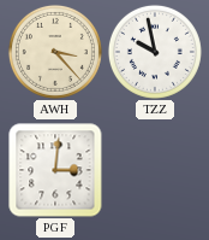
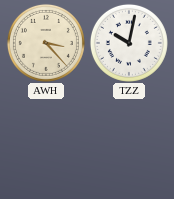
TZZ: 9:58 -> 10:02 (129, 43)
PGF: 3:01 -> none (55, 170)
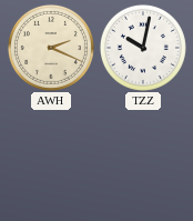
AWH: 3:23 -> 2:19 (51, 48)
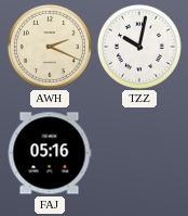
FAJ: none -> 05:16 (50, 153)
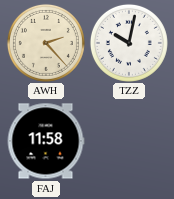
AWH: 2:19 -> 2:23 (46, 43)
FAJ: 05:16 -> 11:58 (46, 141)
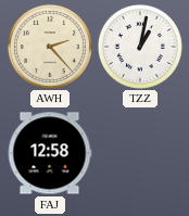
TZZ: 10:02 -> 1:02 (140, 47)
FAJ: 11:58 -> 12:58 (50, 153)
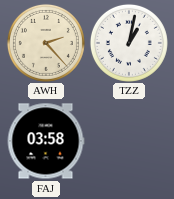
FAJ: 12:58 -> 03:58 (46, 141)
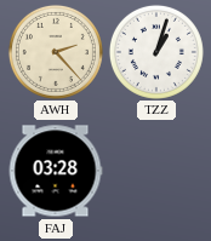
TZZ: 1:02 -> 1:03 (156, 52)
FAJ: 03:58 -> 03:28 (56, 171)
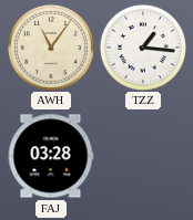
AWH: 2:23 -> 11:06 (51, 48)
TZZ: 1:03 -> 1:16 (143, 48)
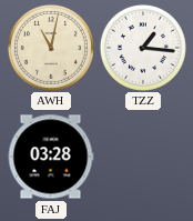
AWH: 11:06 -> 11:02 (51, 48)
